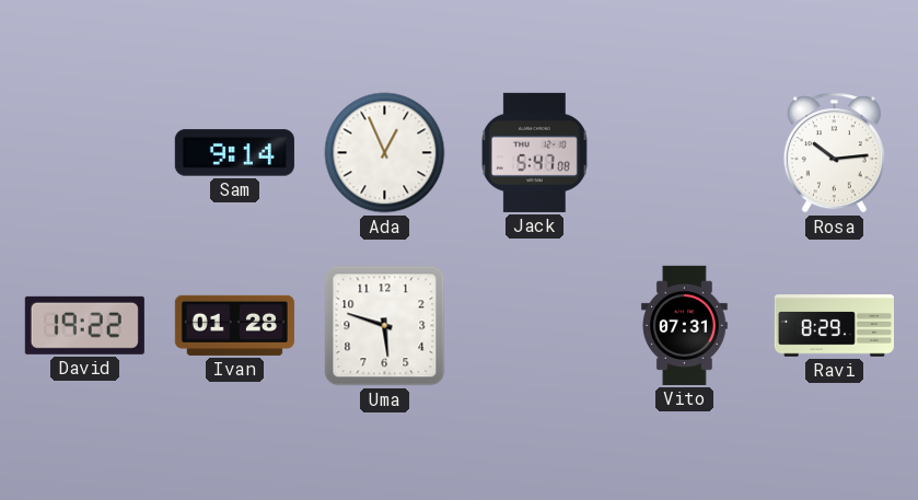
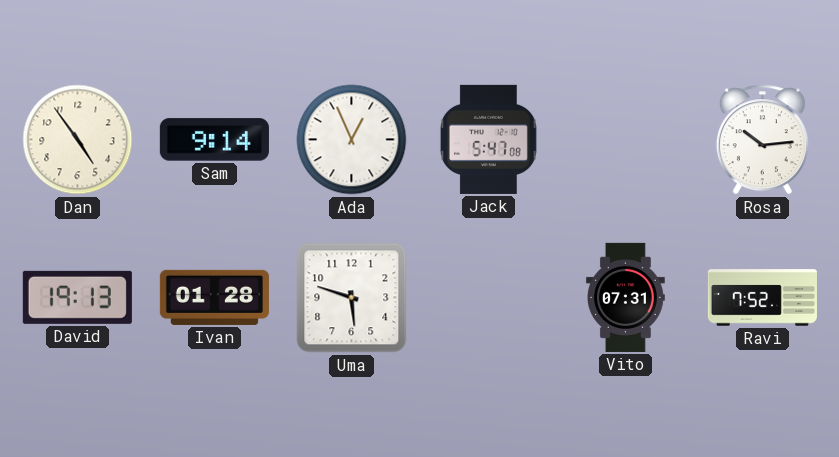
Dan: none -> 4:54 (78, 140)
David: 19:22 -> 19:13 (77, 297)
Ravi: 8:29 -> 7:52 (762, 298)
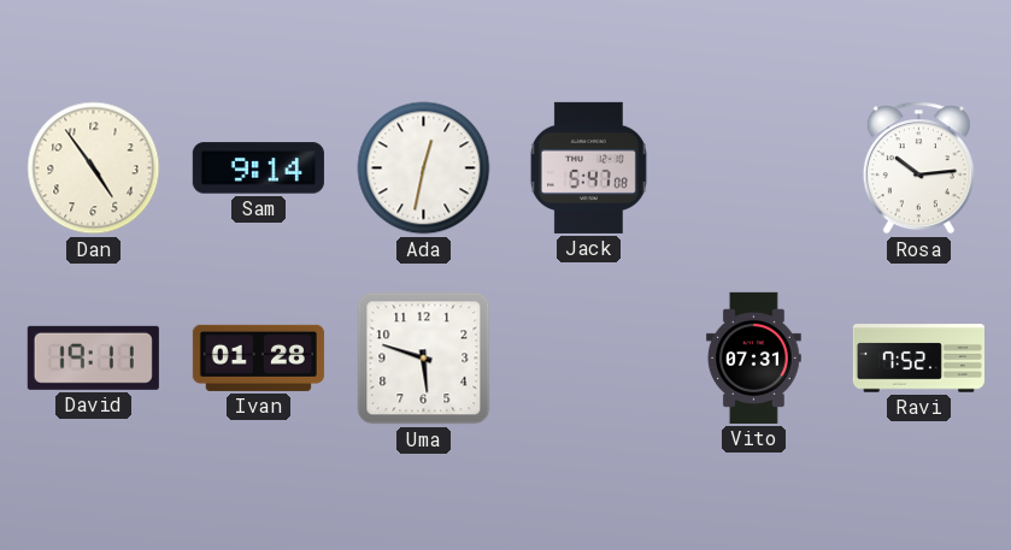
Ada: 12:56 -> 12:32 (424, 168)
David: 19:13 -> 19:11 (93, 357)
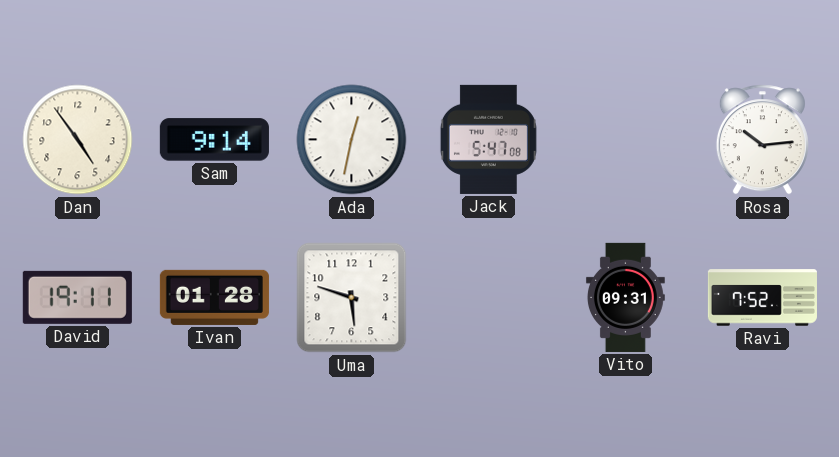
Vito: 07:31 -> 09:31 (625, 297)
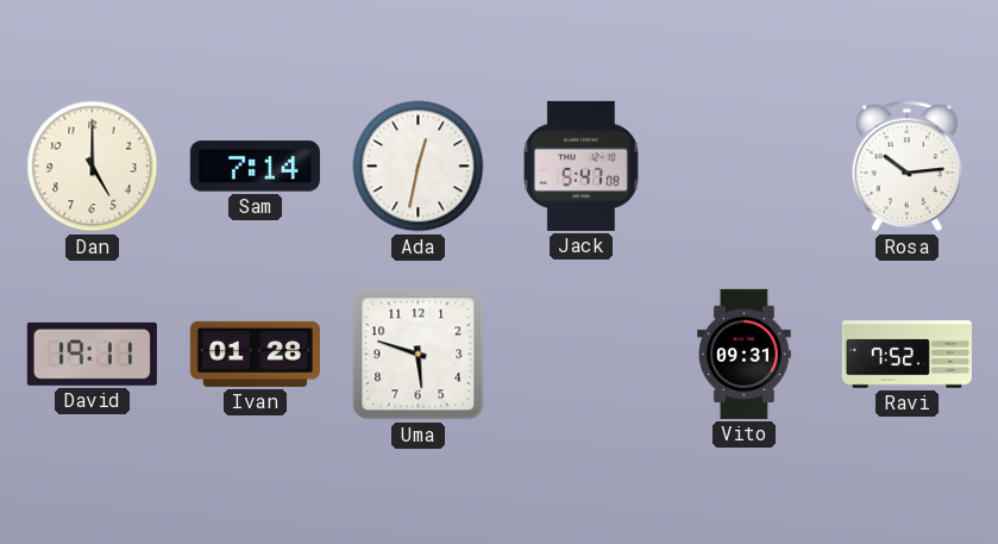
Dan: 4:54 -> 5:00 (93, 167)
Sam: 9:14 -> 7:14 (255, 167)
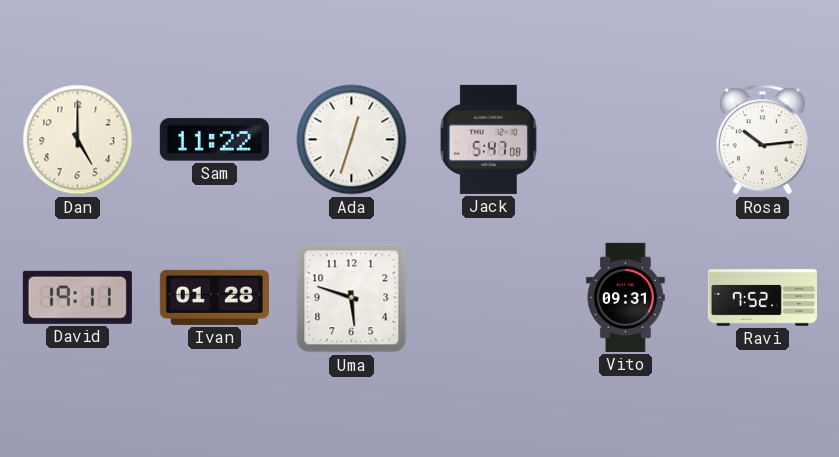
Sam: 7:14 -> 11:22 (214, 140)
Ada: 12:32 -> 12:33 (352, 140)
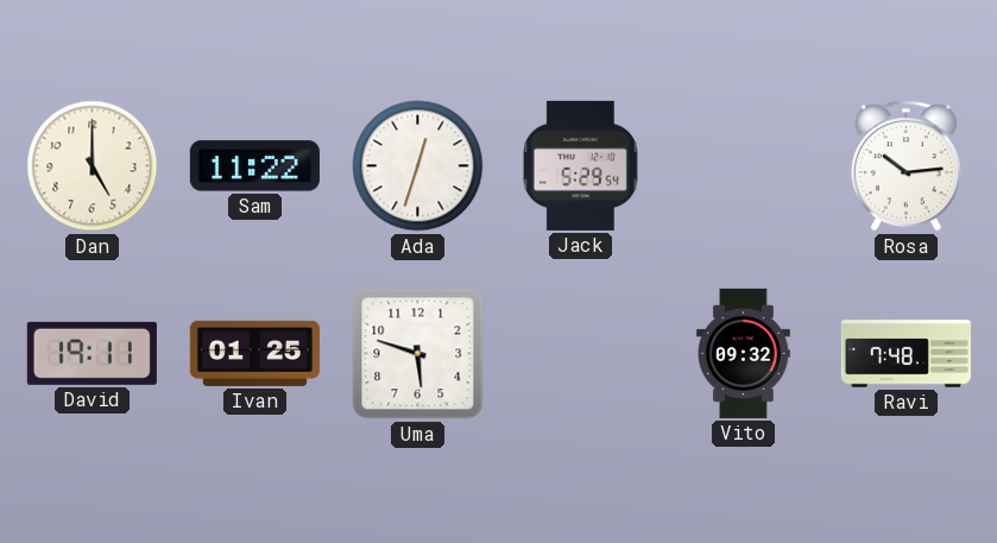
Jack: 5:47 -> 5:29 (580, 165)
Ivan: 01:28 -> 01:25 (254, 353)
Vito: 09:31 -> 09:32 (743, 353)
Ravi: 7:52 -> 7:48 (905, 354)
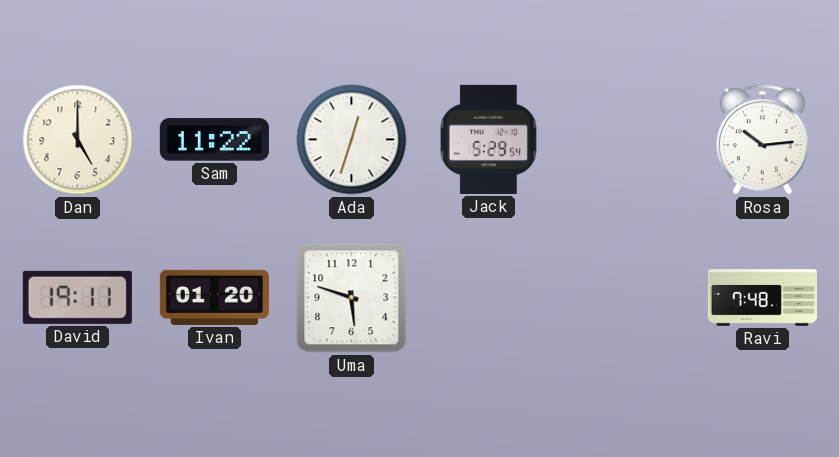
Ivan: 01:25 -> 01:20 (214, 297)
Vito: 09:32 -> none (743, 353)
